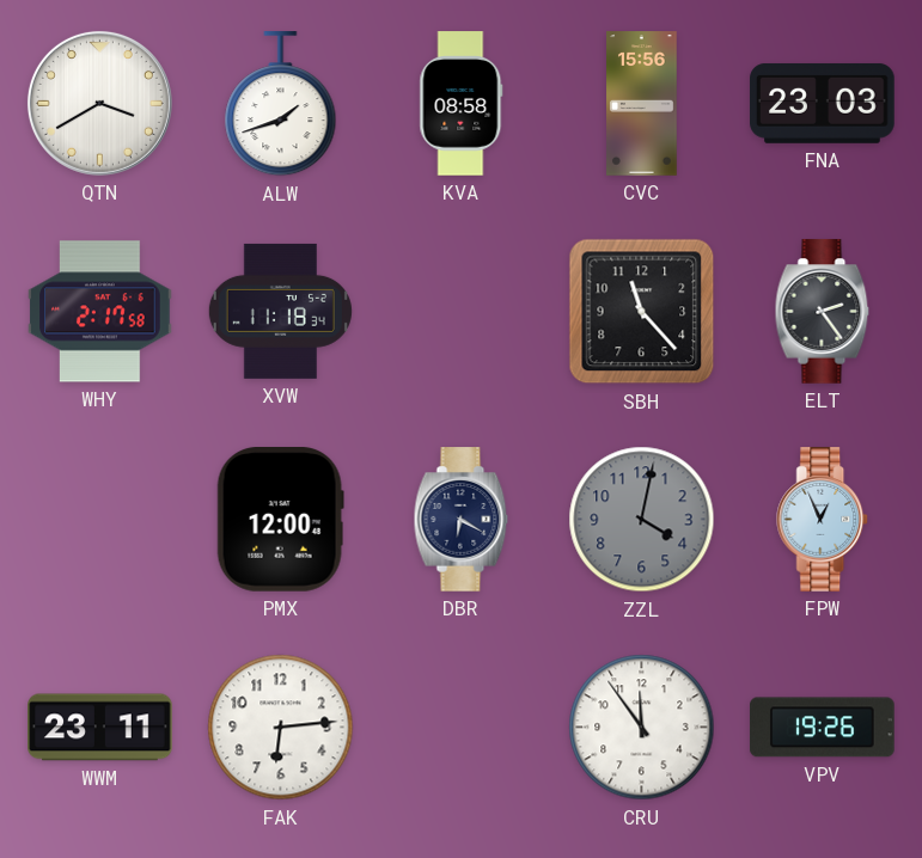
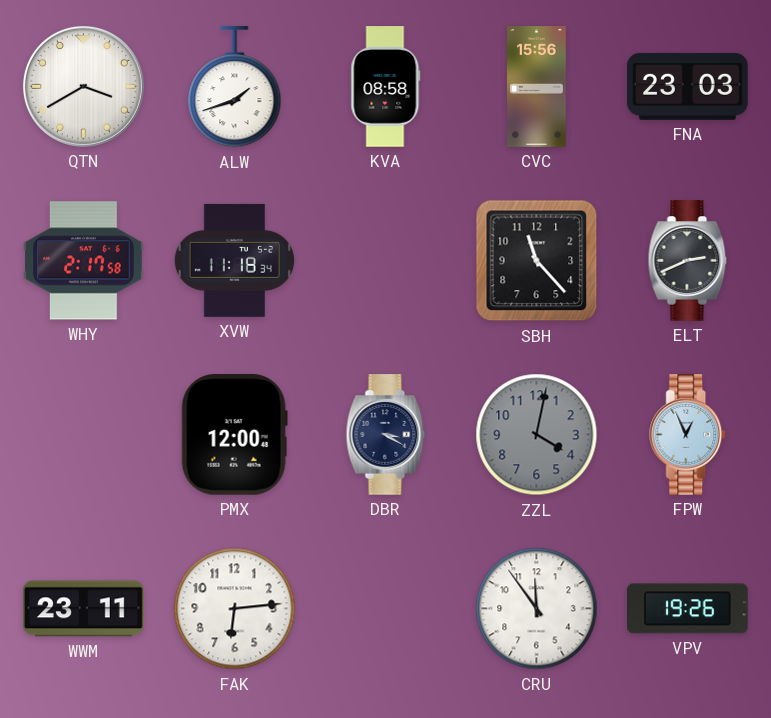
ELT: 2:24 -> 2:41 (688, 261)
DBR: 6:20 -> 3:20 (386, 435)
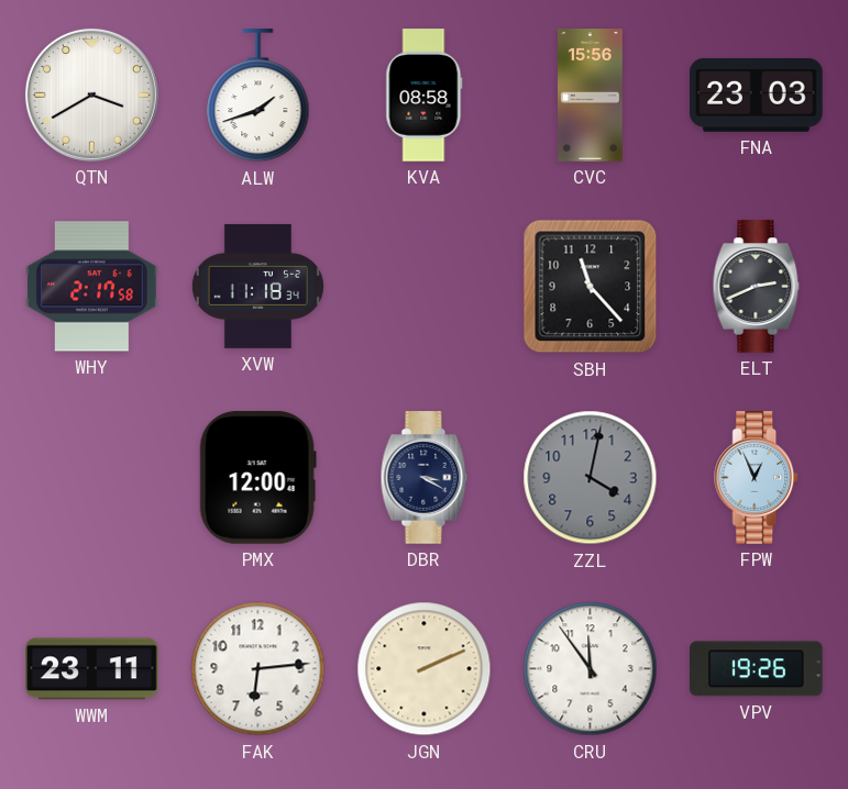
JGN: none -> 2:11 (425, 669)
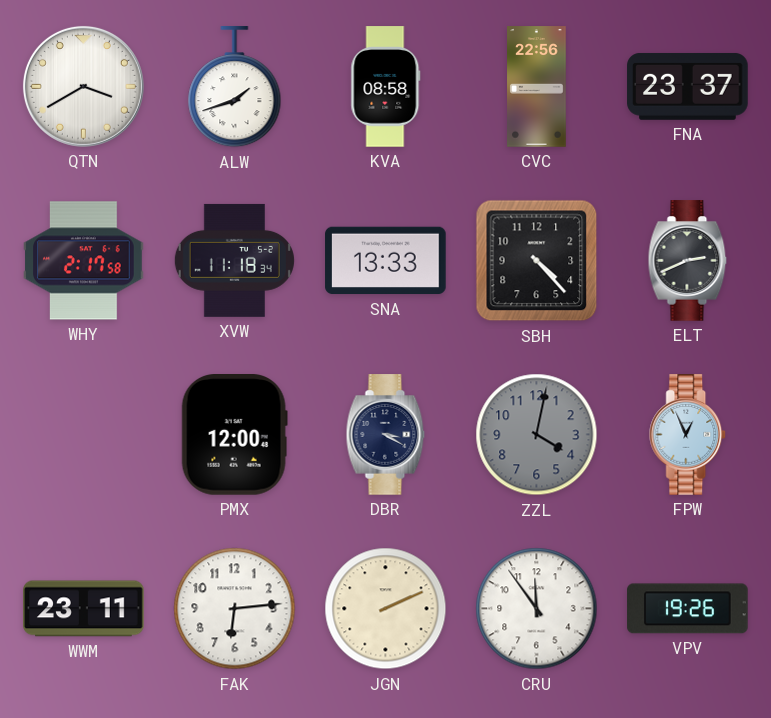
CVC: 15:56 -> 22:56 (537, 87)
FNA: 23:03 -> 23:37 (688, 86)
SNA: none -> 13:33 (386, 261)
SBH: 11:23 -> 4:23 (537, 261)
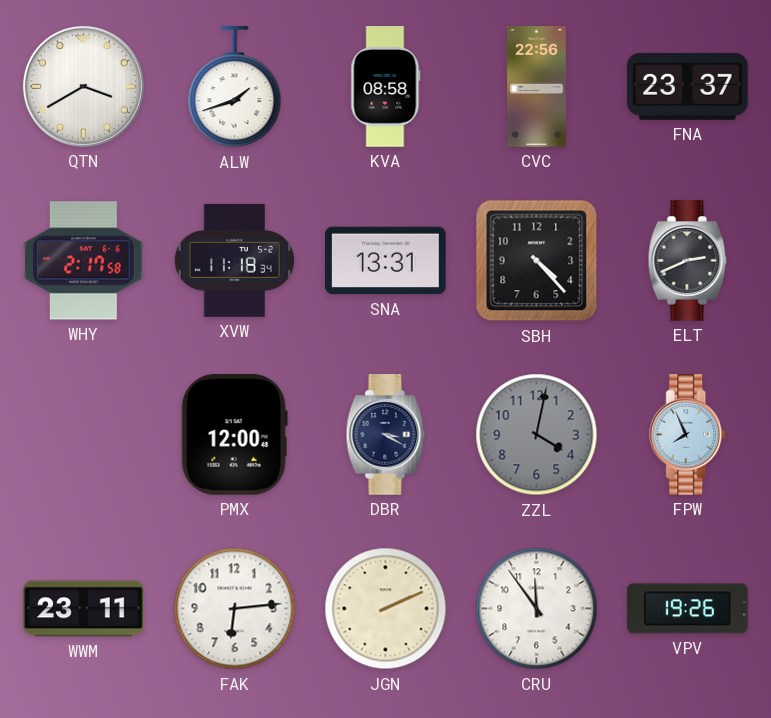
SNA: 13:33 -> 13:31 (386, 261)
FPW: 12:56 -> 7:56 (688, 435)
